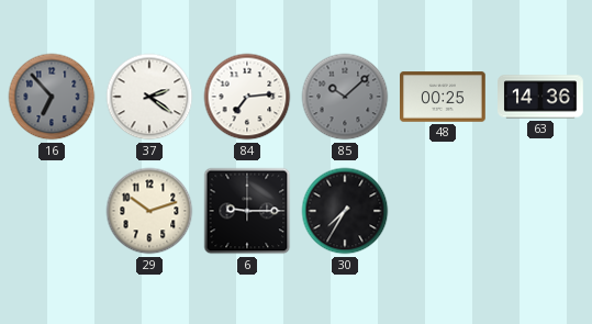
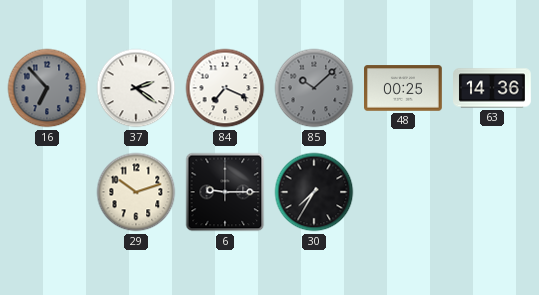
84: 7:14 -> 7:19 (225, 88)
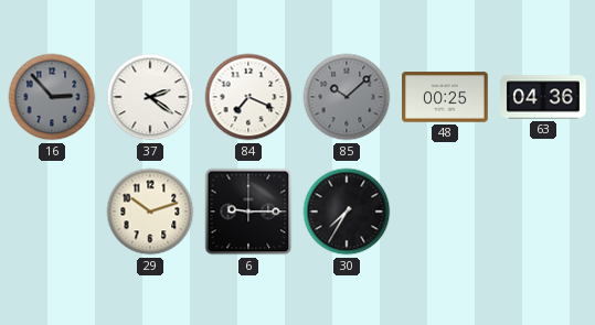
16: 6:53 -> 2:53 (52, 97)
63: 14:36 -> 04:36 (544, 97)
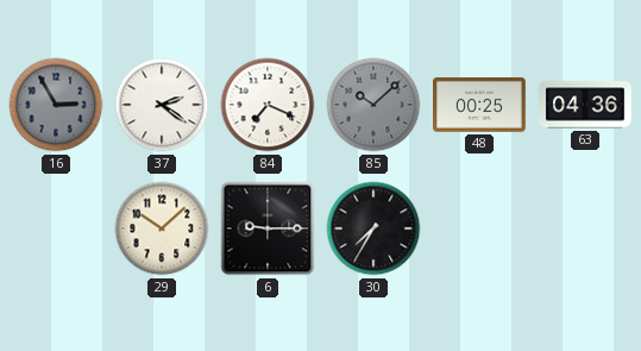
16: 2:53 -> 2:55 (56, 105)
29: 10:12 -> 10:08 (162, 228)
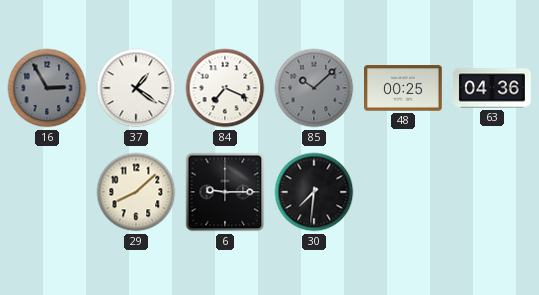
37: 2:21 -> 1:21 (136, 88)
29: 10:08 -> 8:08 (136, 192)
30: 7:35 -> 7:31 (314, 192)
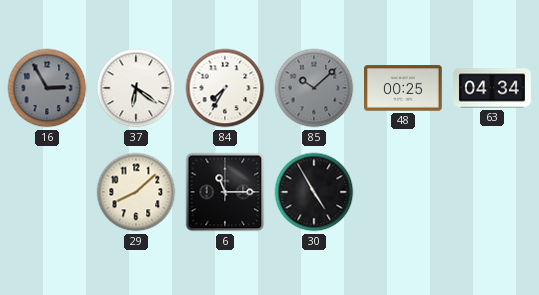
37: 1:21 -> 6:21 (136, 88)
84: 7:19 -> 7:35 (225, 88)
63: 04:36 -> 04:34 (493, 88)
6: 9:15 -> 11:15 (225, 192)
30: 7:31 -> 4:55 (314, 192)
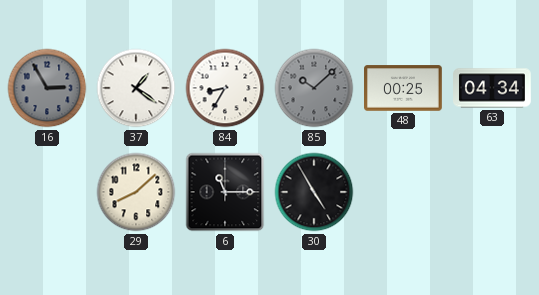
37: 6:21 -> 1:21 (136, 88)
84: 7:35 -> 8:35 (225, 88)
